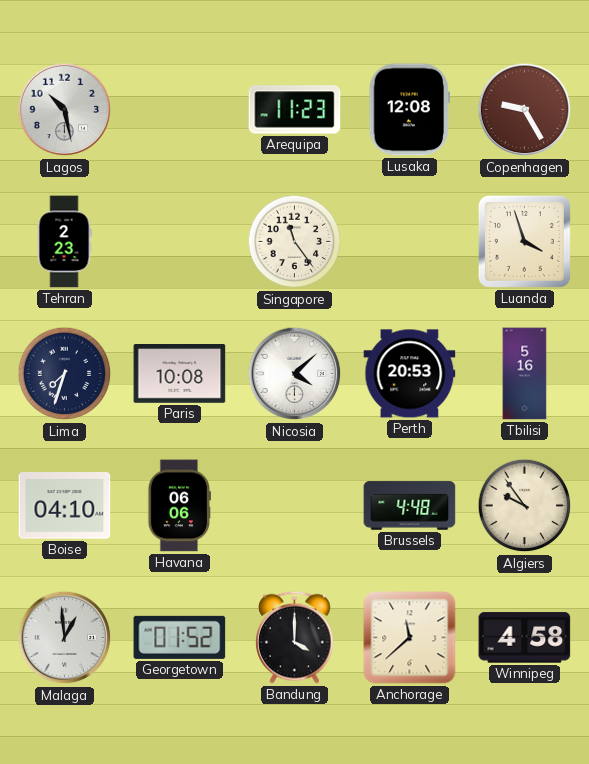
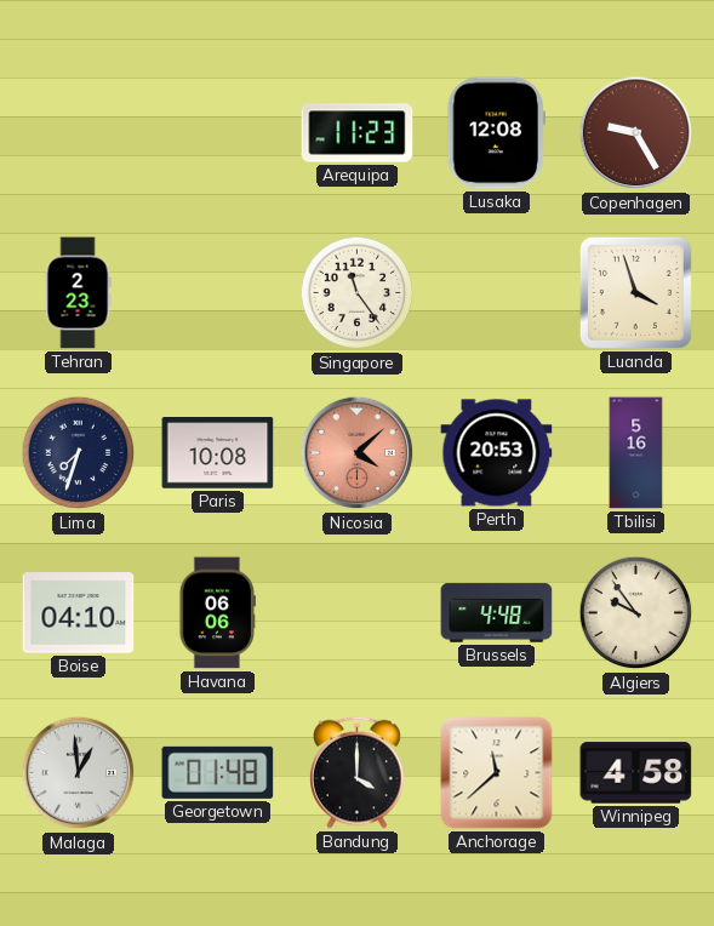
Lagos: 10:28 -> none (65, 110)
Nicosia dial: white -> salmon (358, 453)
Georgetown: 01:52 -> 01:48 (218, 772)
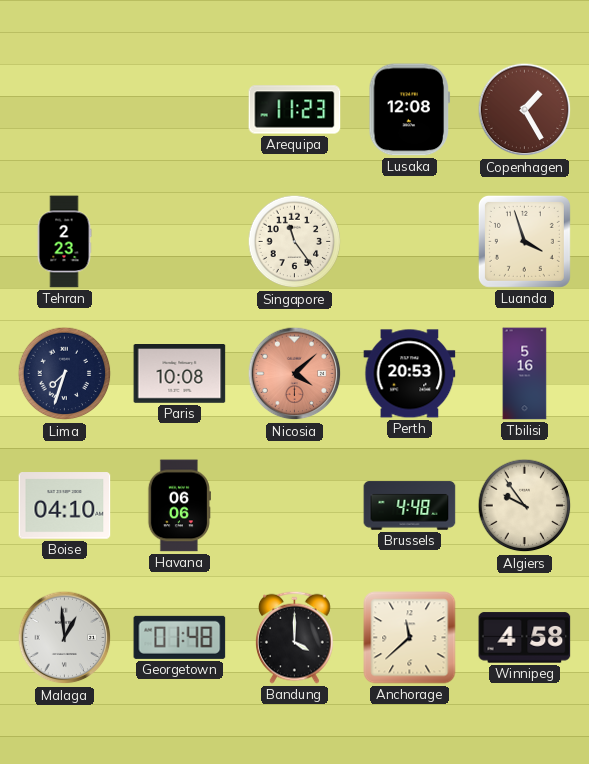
Copenhagen: 9:25 -> 1:25 (525, 110)
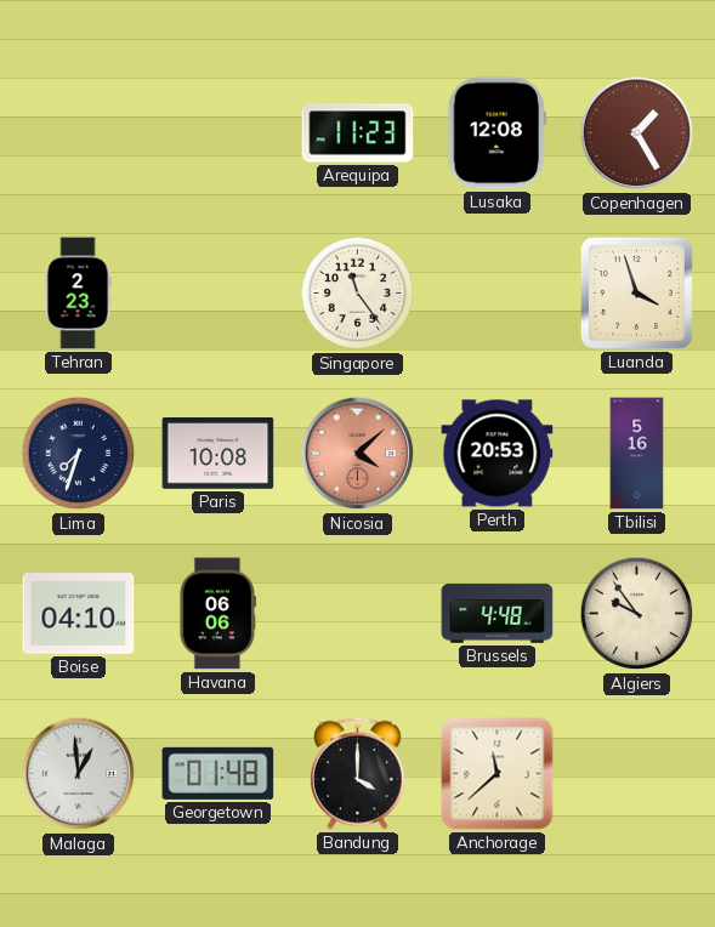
Winnipeg: 4:58 -> none (525, 638)
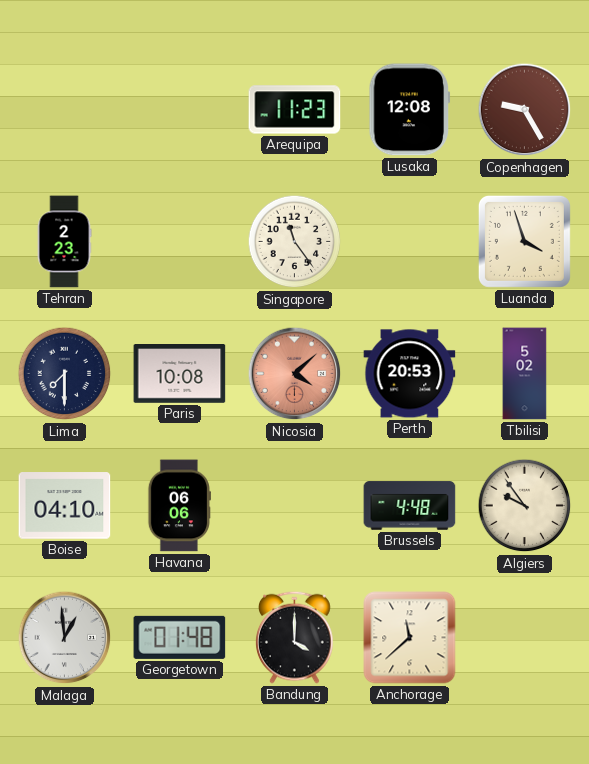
Copenhagen: 1:25 -> 9:25 (525, 110)
Lima: 7:33 -> 7:30 (65, 374)
Tbilisi: 5:16 -> 5:02 (525, 374)
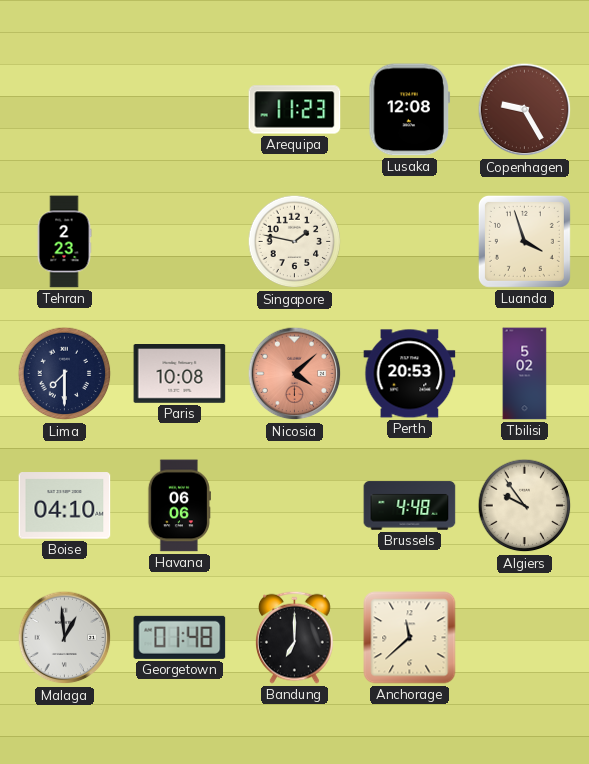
Singapore: 11:24 -> 1:47 (295, 242)
Bandung: 4:00 -> 7:00 (295, 637)
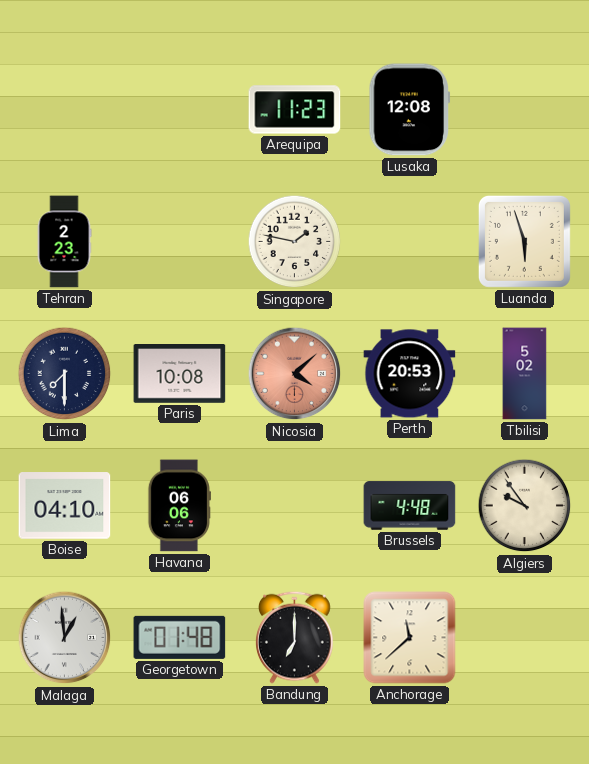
Copenhagen: 9:25 -> none (525, 110)
Luanda: 3:57 -> 5:57 (524, 241)
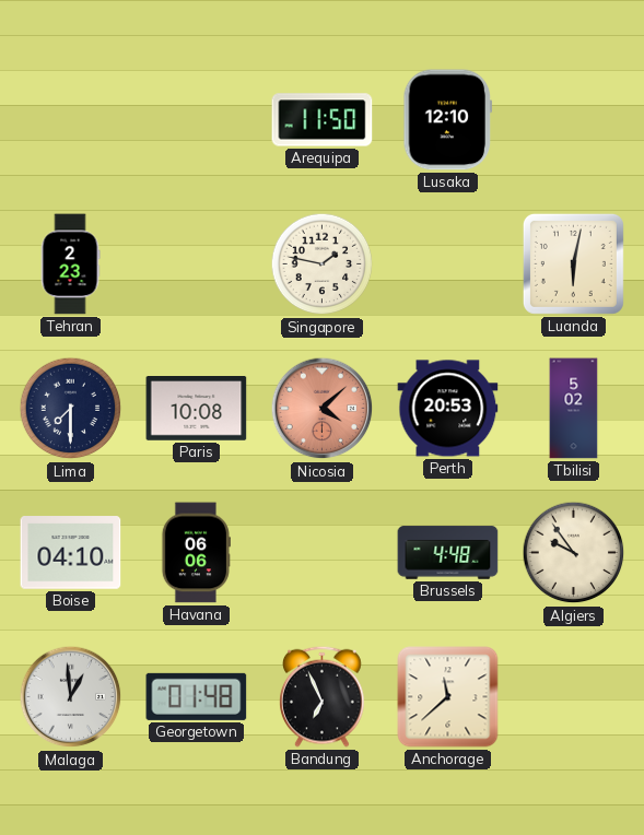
Arequipa: 11:23 -> 11:50 (323, 120)
Lusaka: 12:08 -> 12:10 (448, 120)
Luanda: 5:57 -> 6:02 (573, 263)
Bandung: 7:00 -> 6:56 (323, 696)
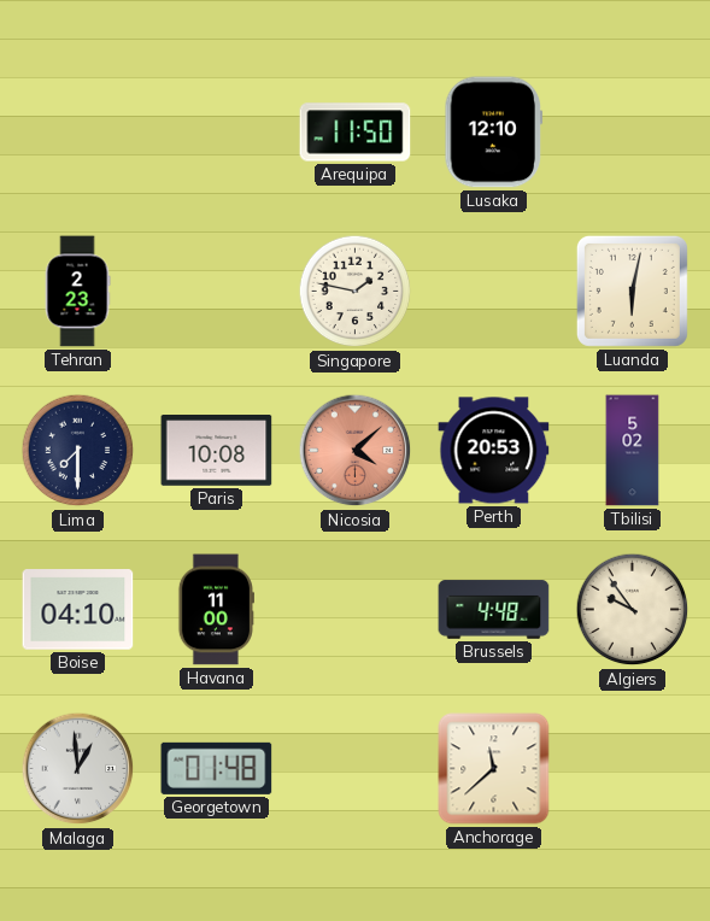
Havana: 06:06 -> 11:00 (216, 610)
Bandung: 6:56 -> none (323, 696)
